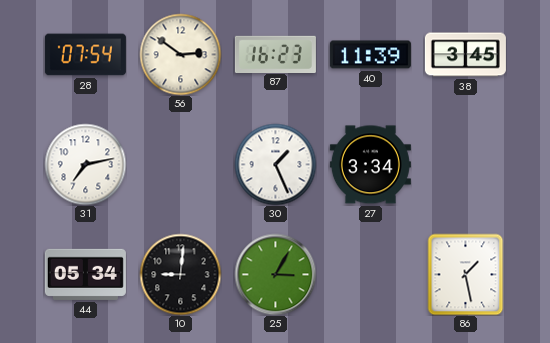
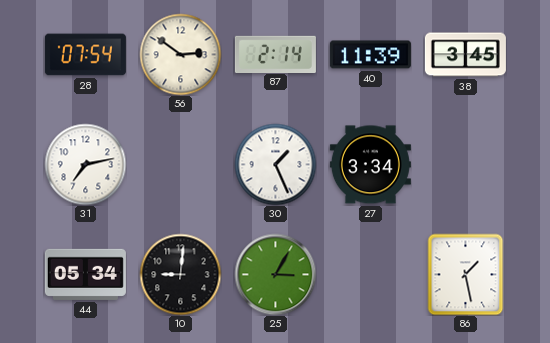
87: 16:23 -> 2:14 (275, 54)
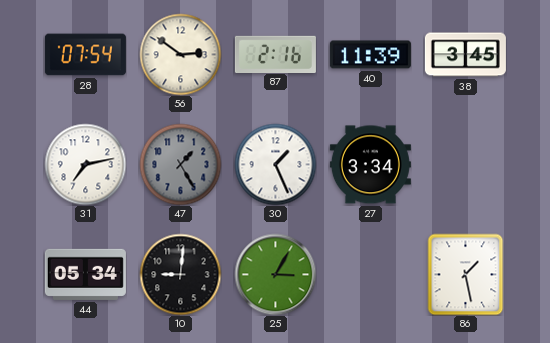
87: 2:14 -> 2:16 (275, 54)
47: none -> 1:25 (180, 164)
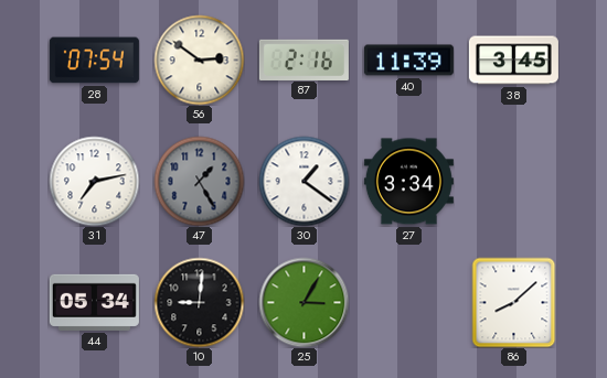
30: 1:26 -> 1:21 (303, 181)
86: 1:28 -> 8:08 (514, 302)
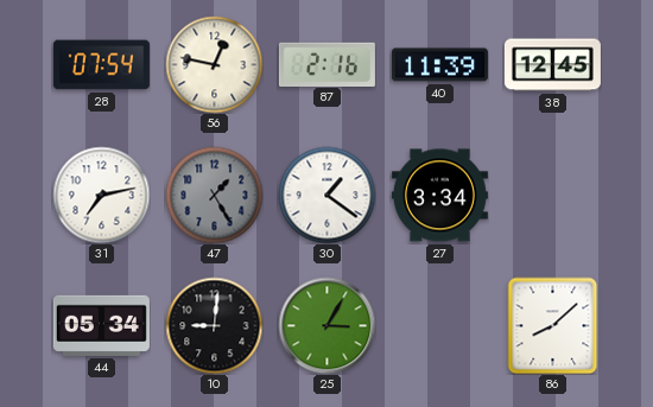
56: 2:51 -> 12:47 (214, 64)
38: 3:45 -> 12:45 (552, 65)
